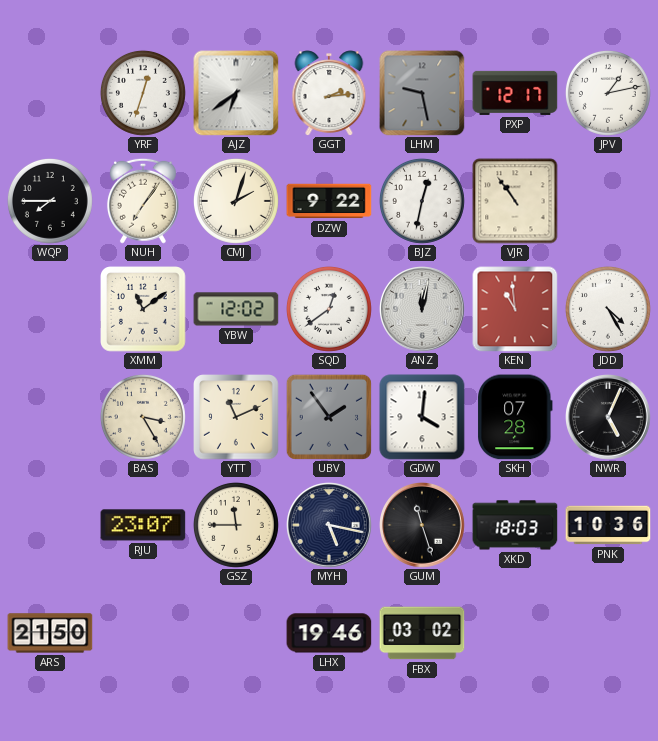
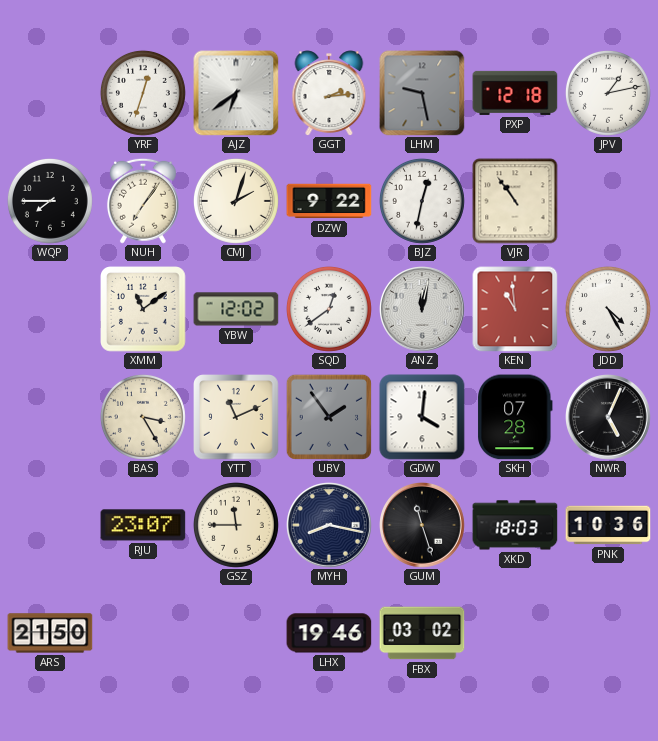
PXP: 12:17 -> 12:18 (515, 93)
MYH: 5:17 -> 8:17 (330, 526)
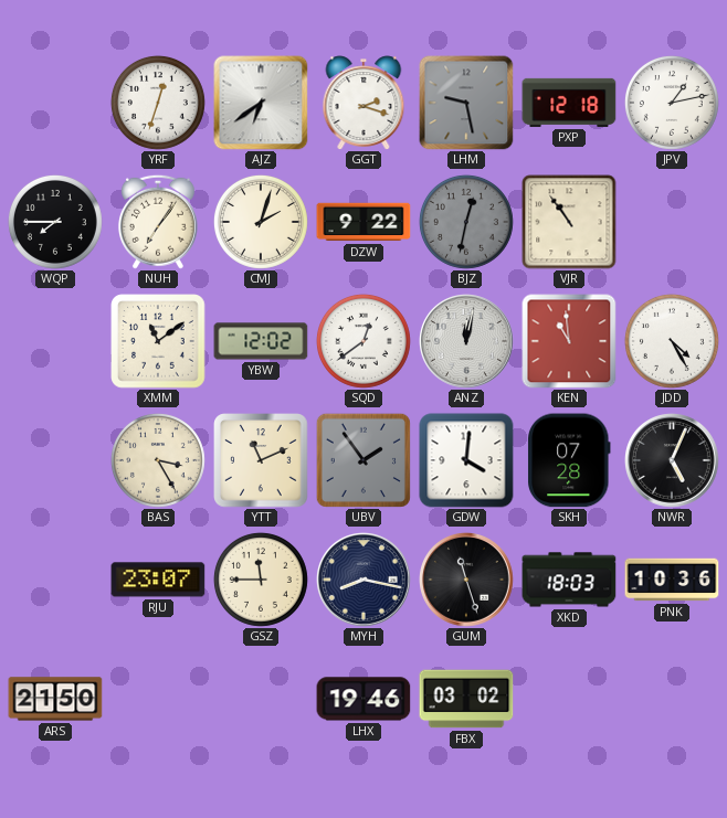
GGT: 2:14 -> 2:18 (363, 103)
BJZ dial: white -> grey (466, 222)
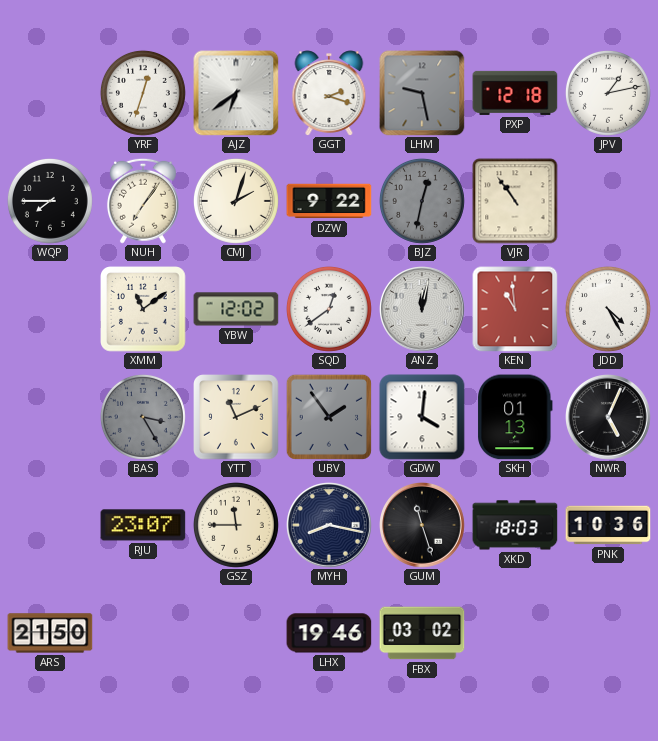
BAS dial: cream -> grey (143, 417)
SKH: 07:28 -> 01:13 (516, 417)
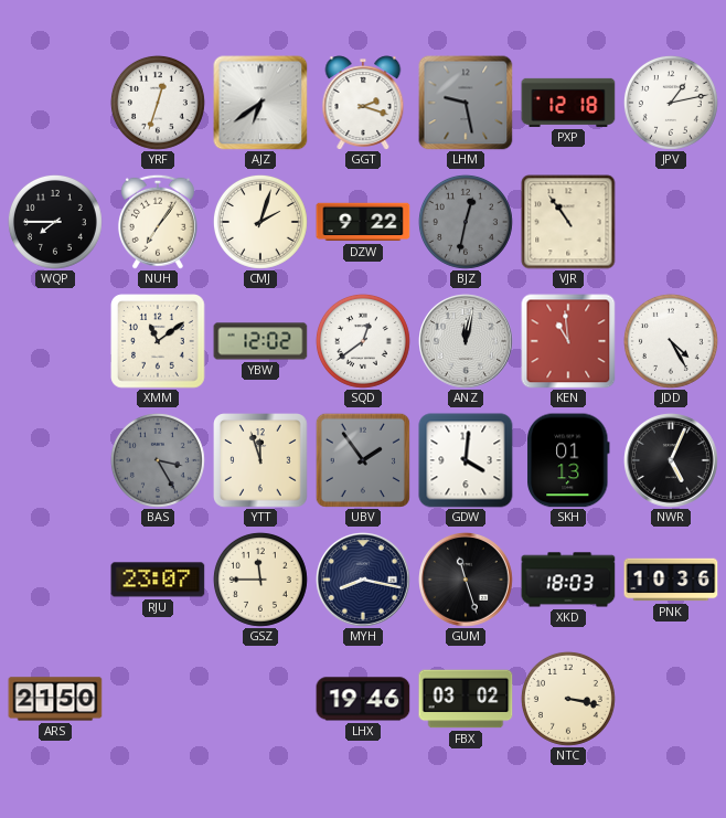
YTT: 11:11 -> 11:57 (260, 460)
NTC: none -> 3:17 (568, 699)
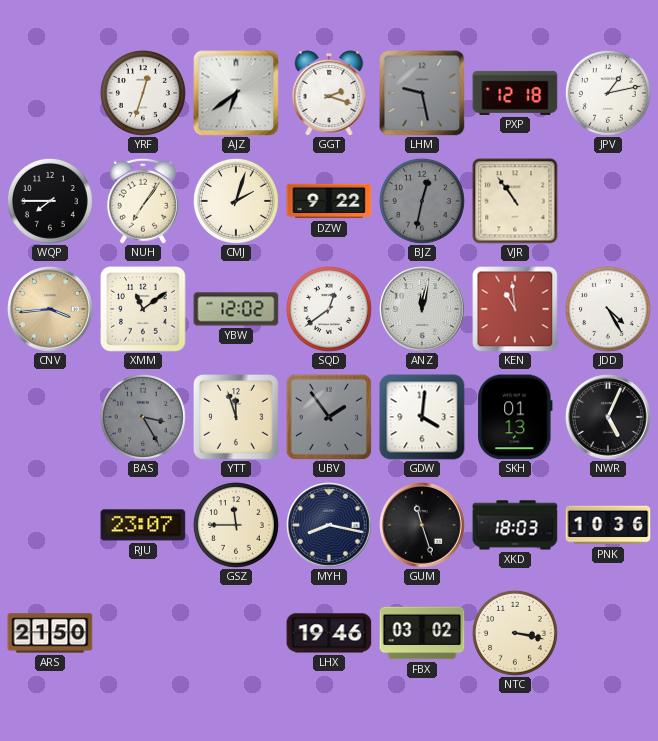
CNV: none -> 3:44 (51, 310)
